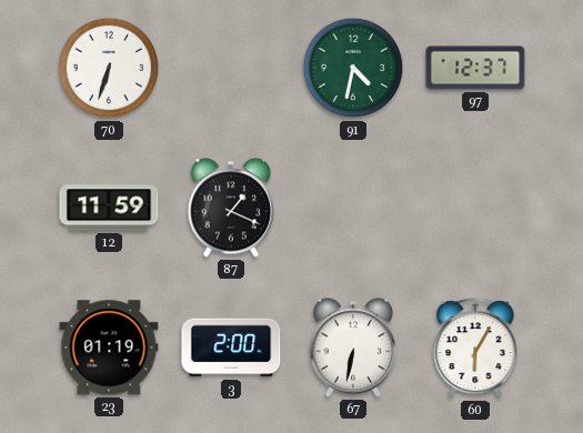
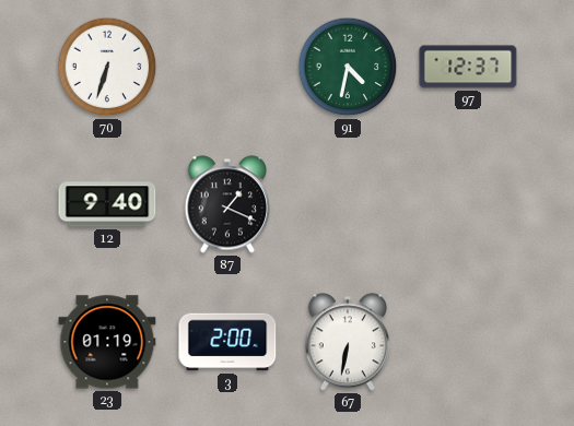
12: 11:59 -> 9:40 (107, 204)
60: 6:05 -> none (475, 349)
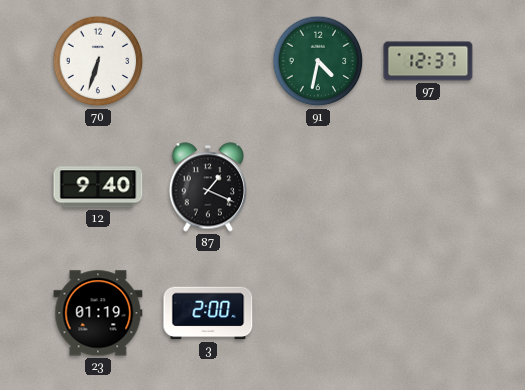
67: 6:32 -> none (348, 342)
